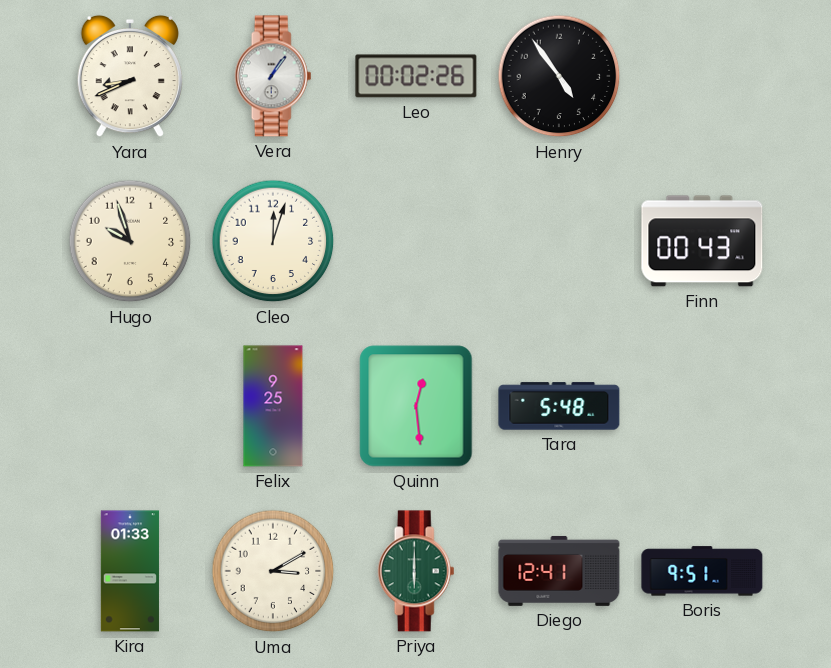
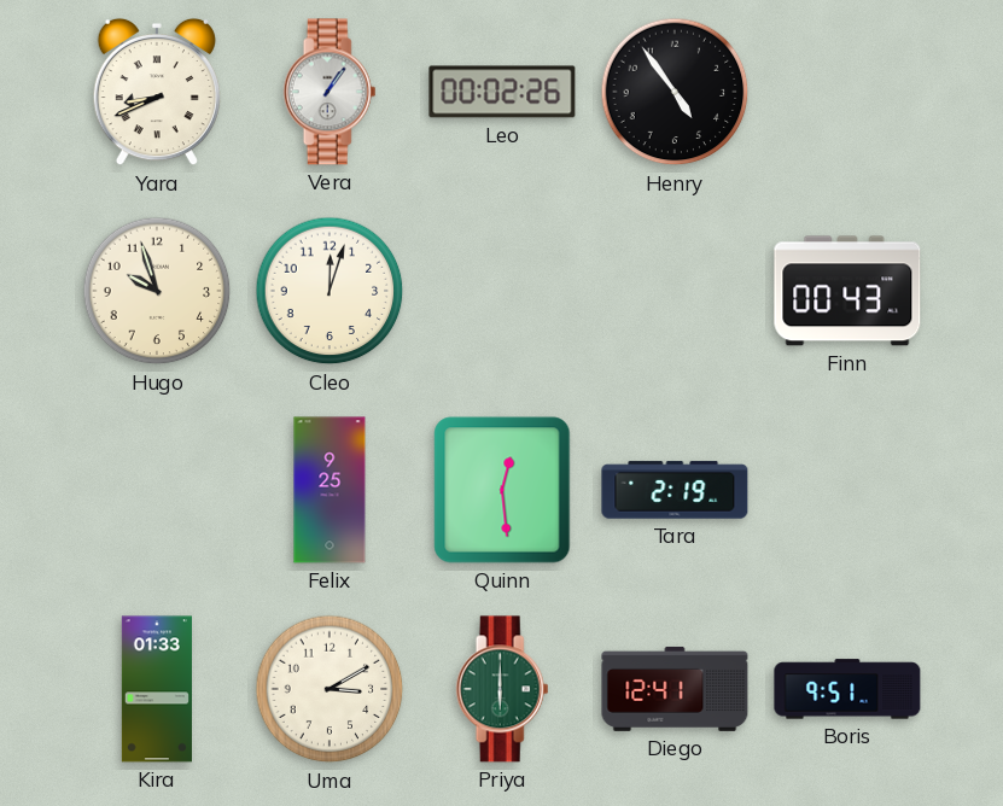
Tara: 5:48 -> 2:19 (675, 490)
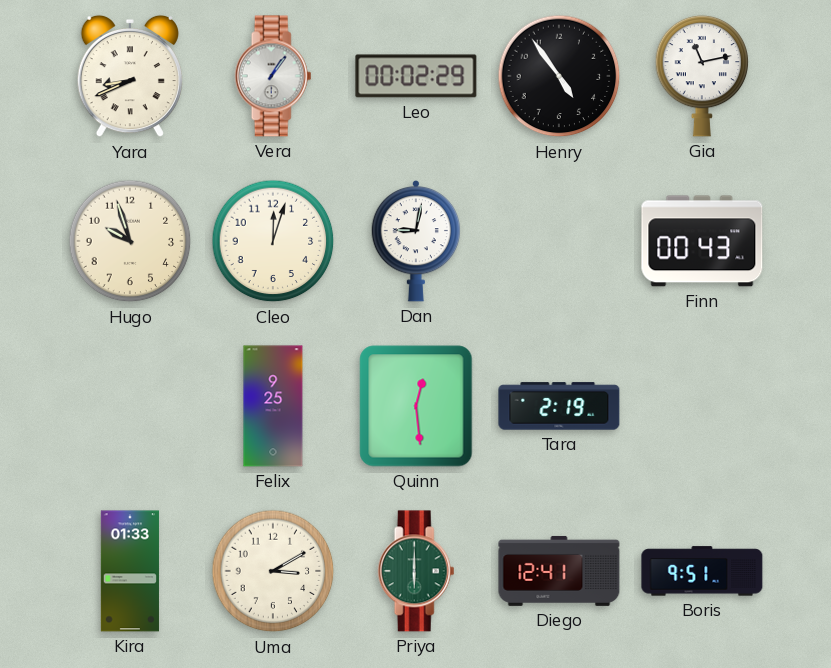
Leo: 00:02:26 -> 00:02:29 (416, 76)
Gia: none -> 11:13 (702, 76)
Dan: none -> 9:02 (416, 241)
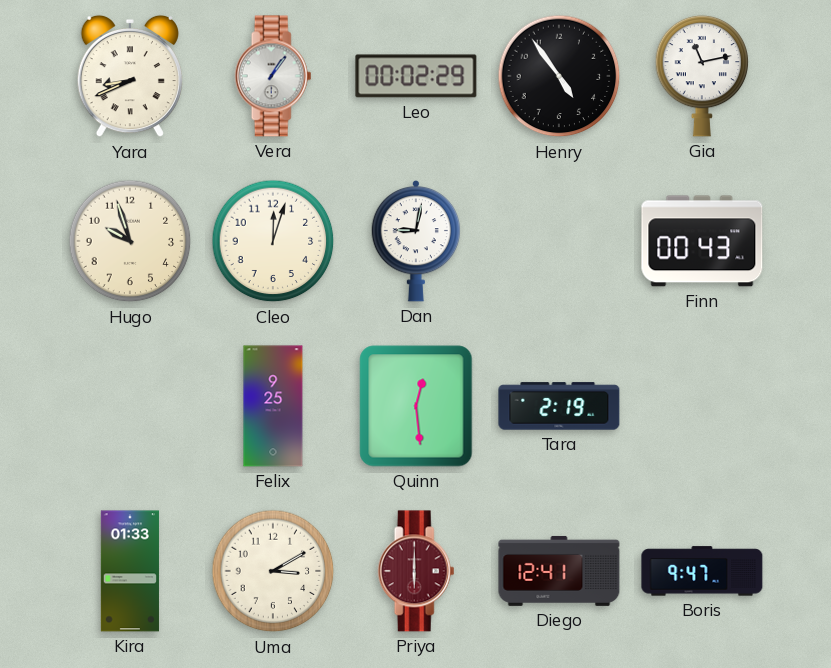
Priya dial: green -> burgundy (416, 571)
Boris: 9:51 -> 9:47 (702, 571)
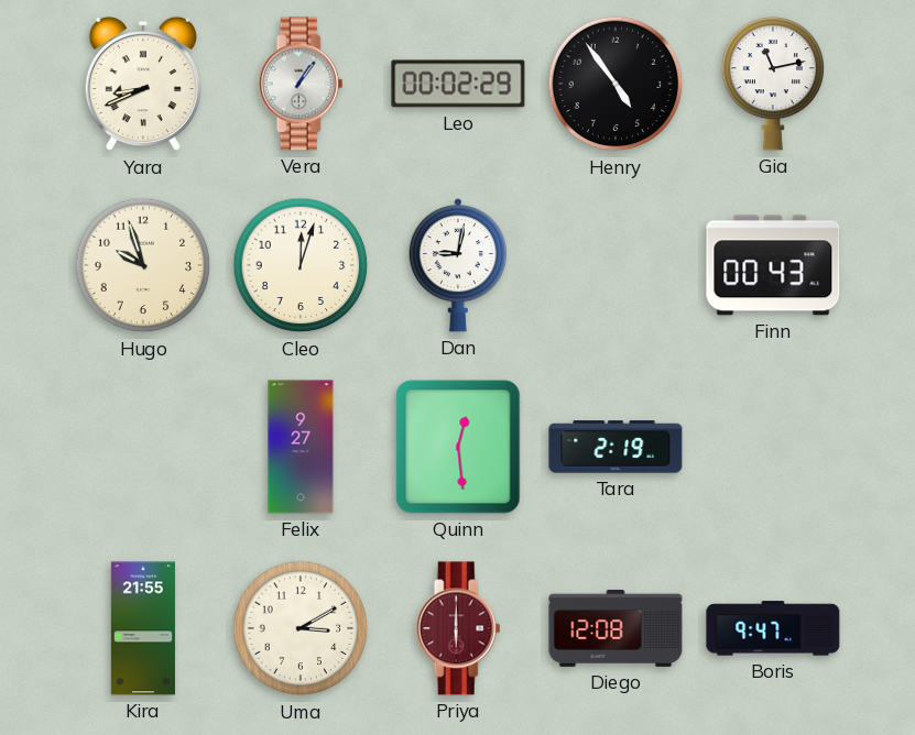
Felix: 9:25 -> 9:27 (301, 447)
Kira: 01:33 -> 21:55 (143, 628)
Diego: 12:41 -> 12:08 (616, 628)
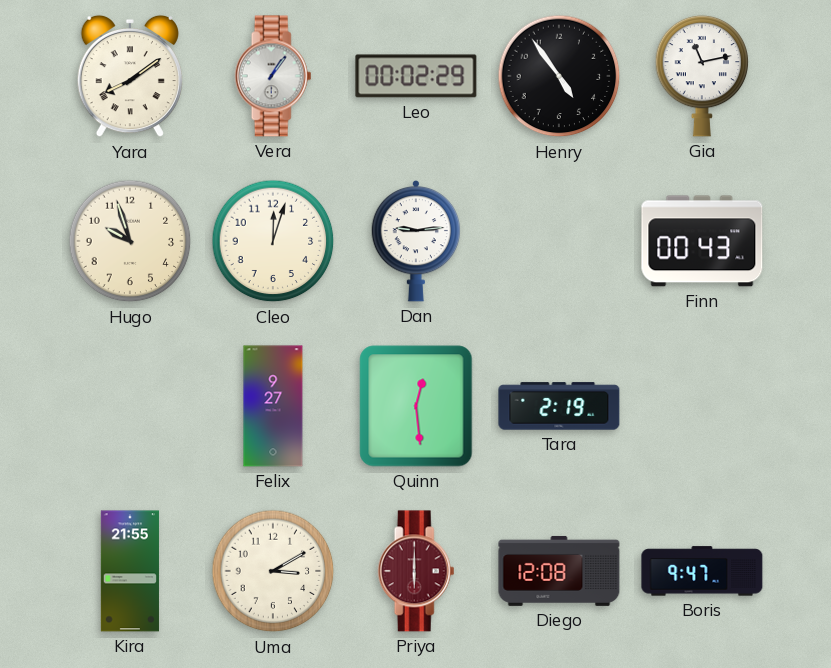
Yara: 8:41 -> 8:09 (130, 76)
Dan: 9:02 -> 9:14 (416, 241)
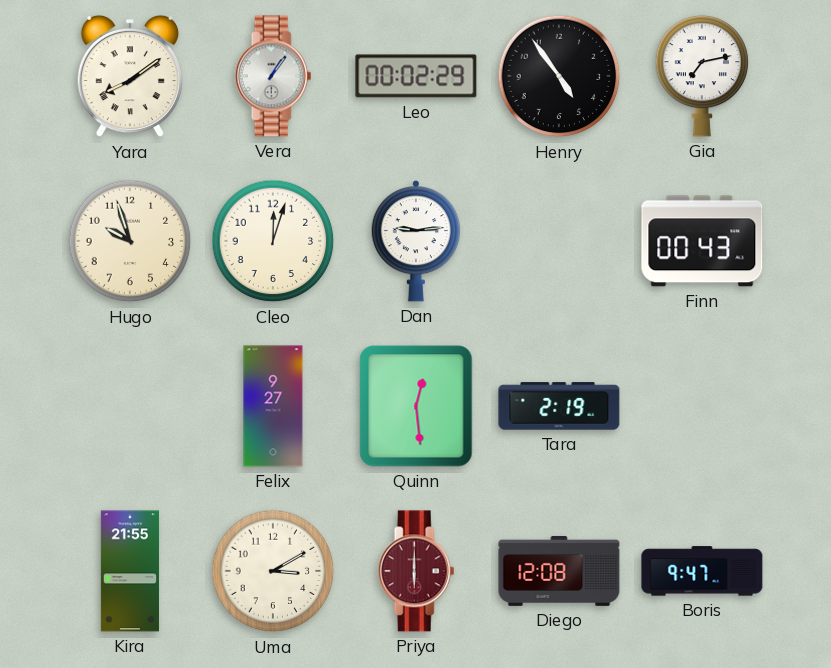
Gia: 11:13 -> 7:13 (702, 76)
